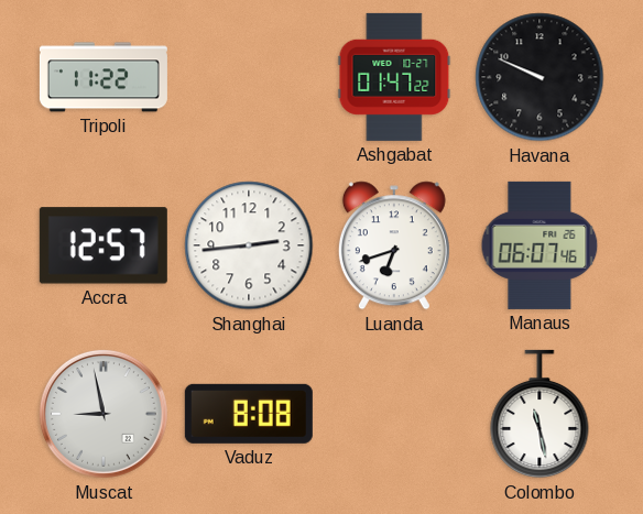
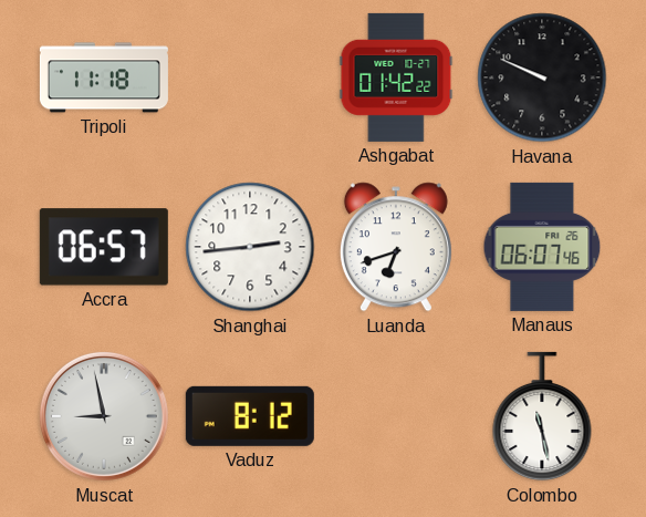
Tripoli: 11:22 -> 11:18 (104, 77)
Ashgabat: 01:47 -> 01:42 (396, 77)
Accra: 12:57 -> 06:57 (104, 247)
Vaduz: 8:08 -> 8:12 (250, 416)
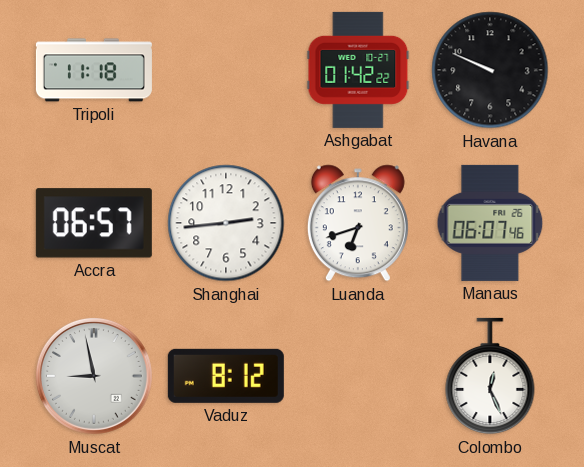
Colombo: 11:28 -> 12:26 (490, 376)
